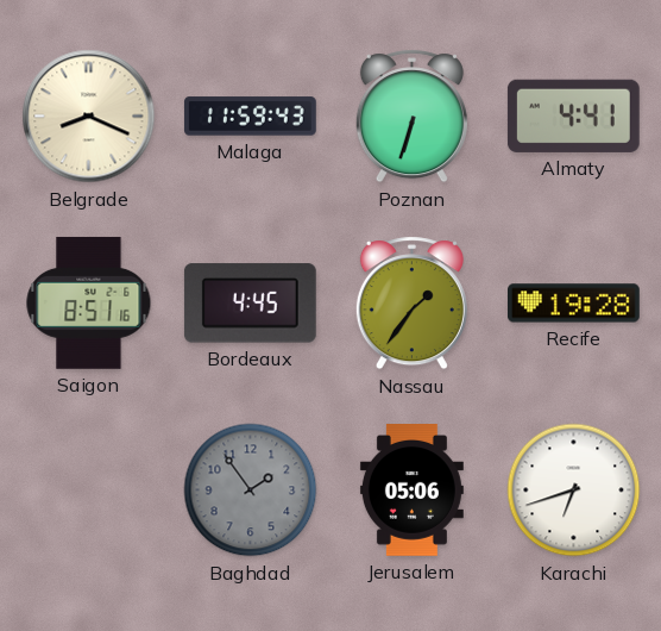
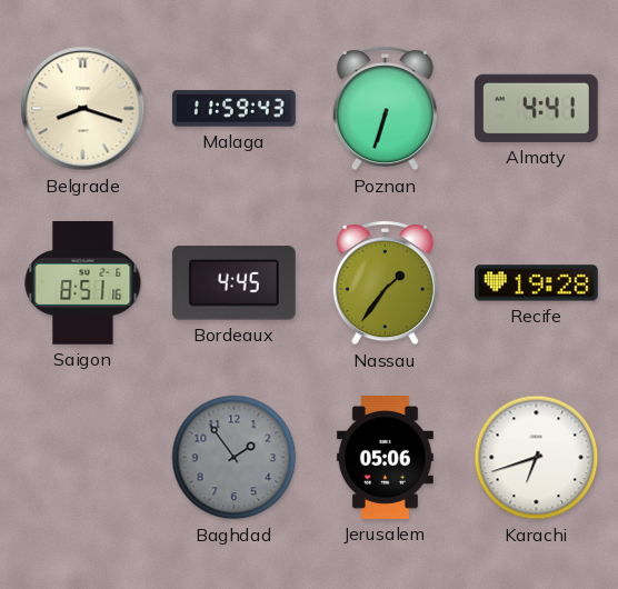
Belgrade: 8:19 -> 8:18 (83, 109)
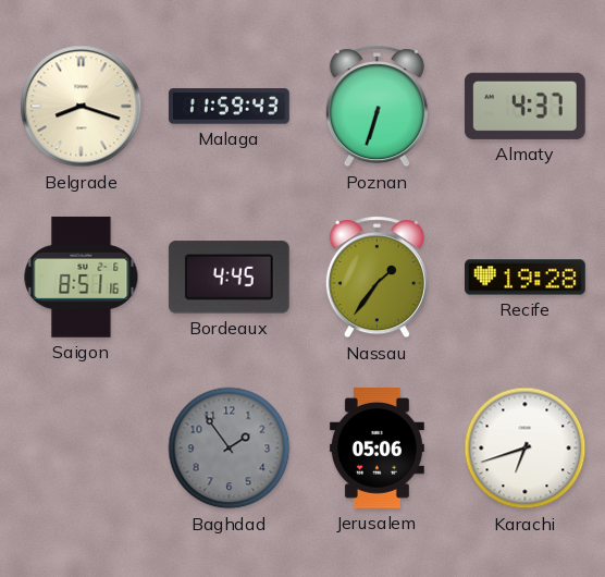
Almaty: 4:41 -> 4:37 (524, 106)
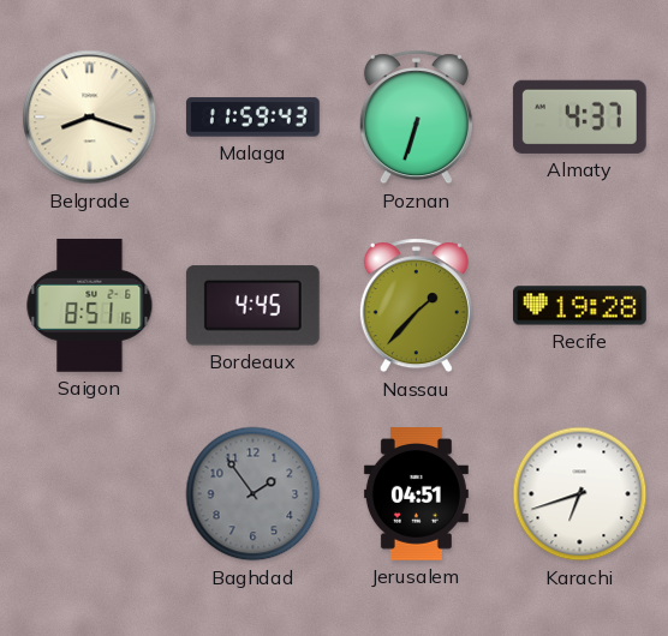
Nassau: 1:36 -> 1:37 (416, 306)
Jerusalem: 05:06 -> 04:51 (416, 494)
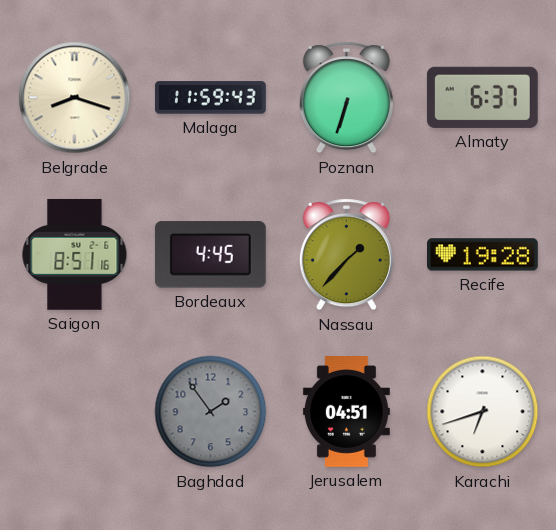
Almaty: 4:37 -> 6:37 (482, 97)
